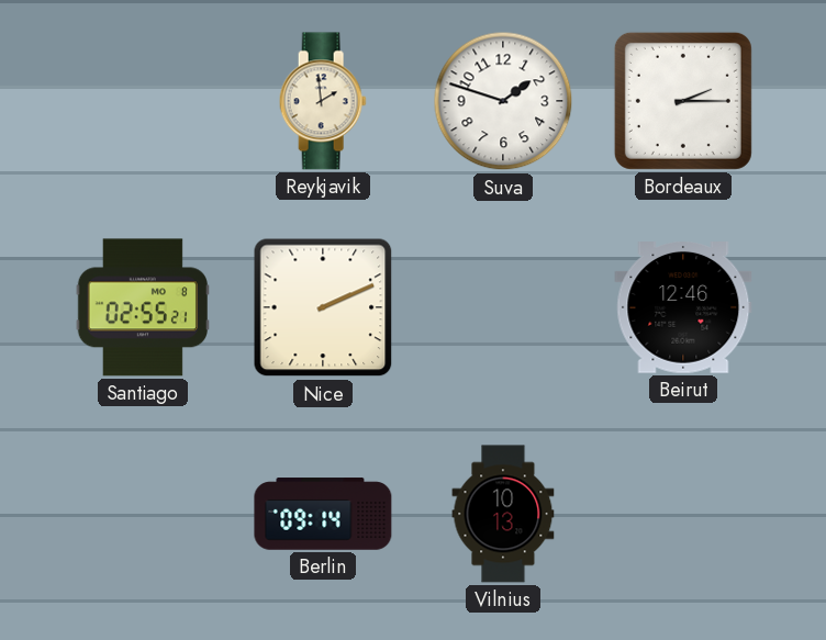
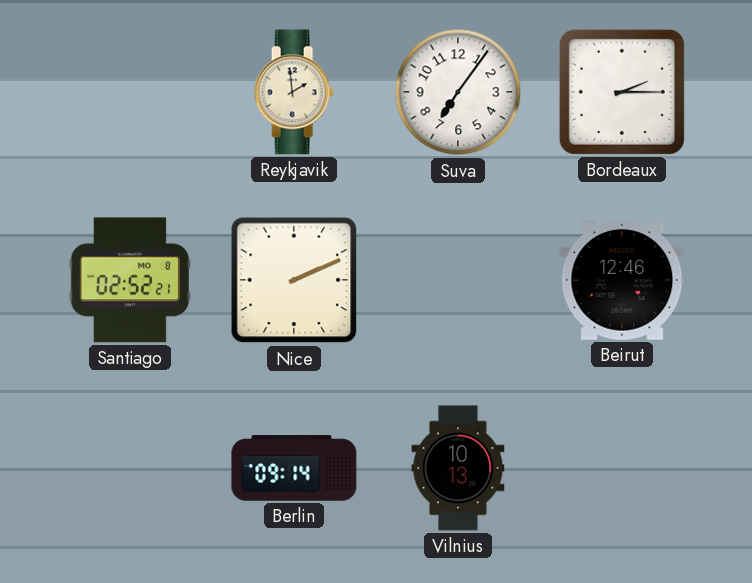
Suva: 1:48 -> 7:06 (458, 92)
Santiago: 02:55 -> 02:52 (130, 280)
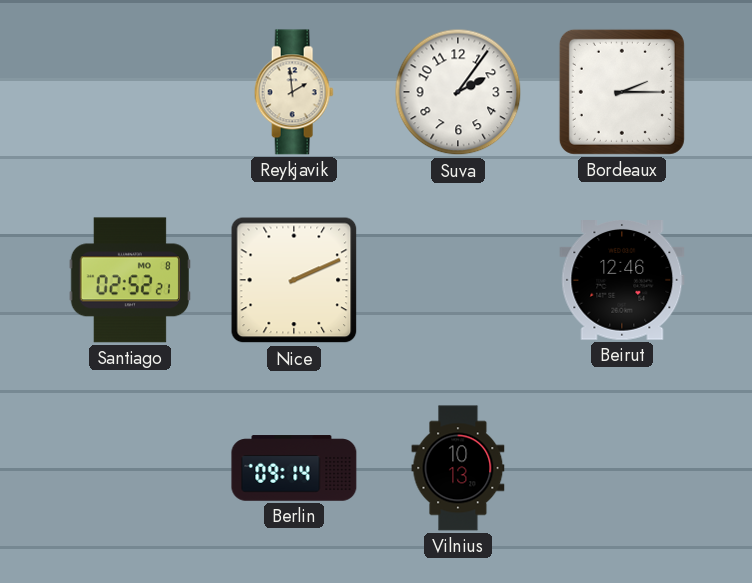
Suva: 7:06 -> 2:06 (458, 92)
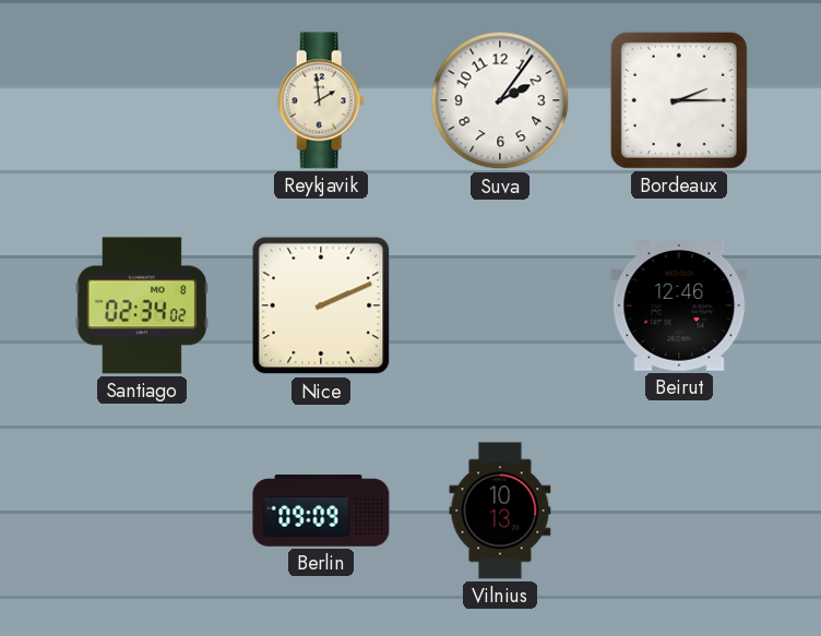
Santiago: 02:52 -> 02:34 (142, 305)
Berlin: 09:14 -> 09:09 (321, 511)
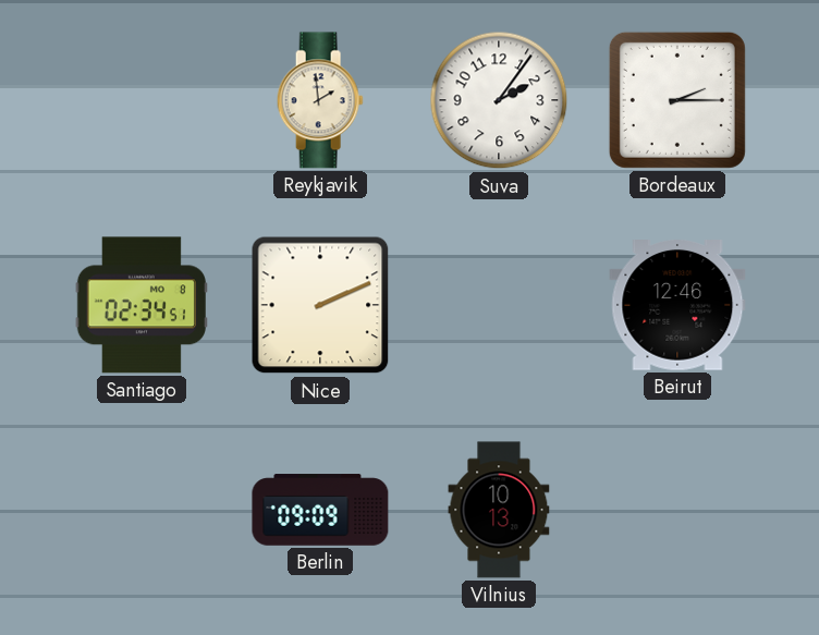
Santiago: 02:34:02 -> 02:34:51 (142, 305)
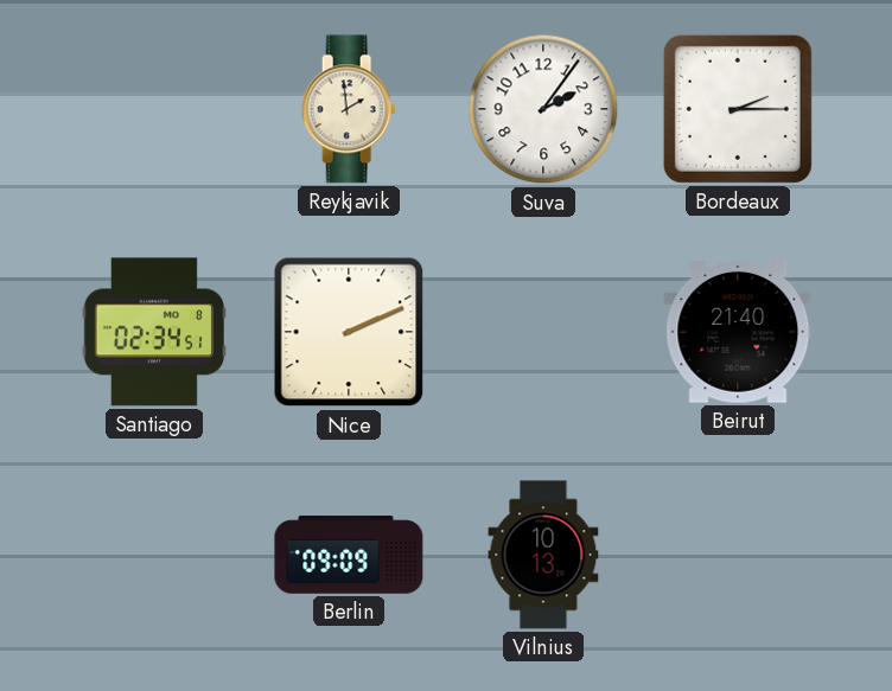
Beirut: 12:46 -> 21:40 (738, 333)
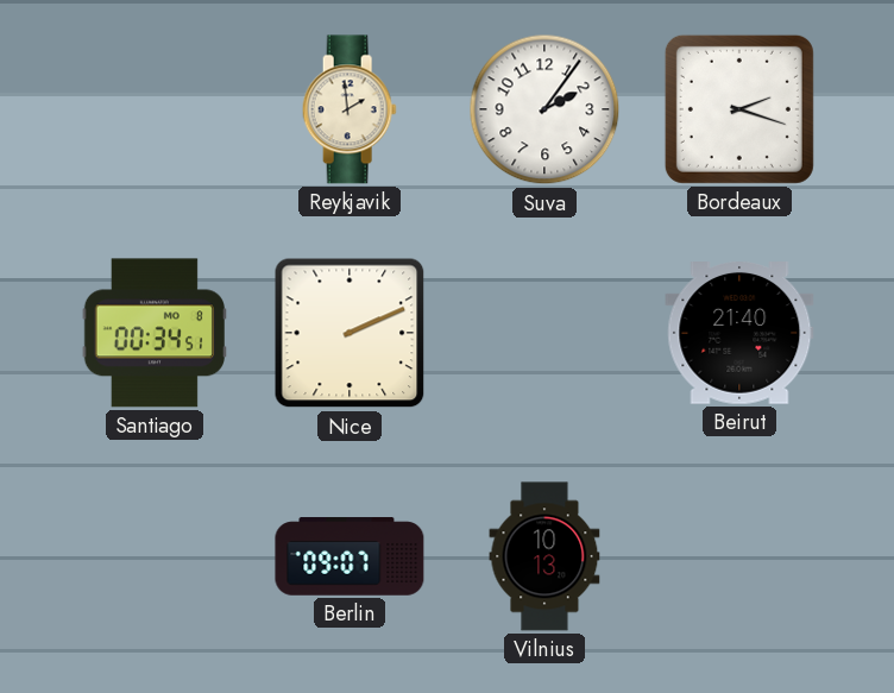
Bordeaux: 2:15 -> 2:18 (739, 109)
Santiago: 02:34 -> 00:34 (155, 333)
Berlin: 09:09 -> 09:07 (350, 556)
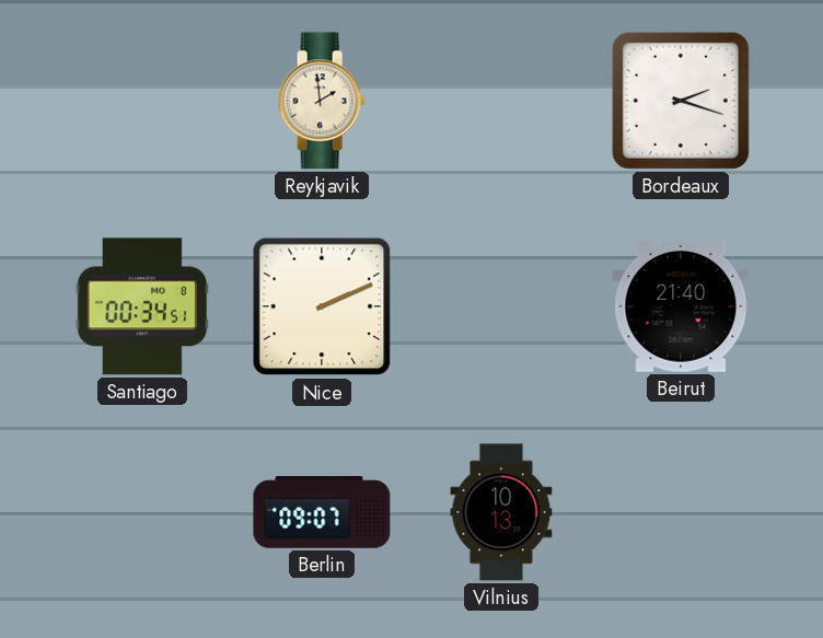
Suva: 2:06 -> none (544, 109)
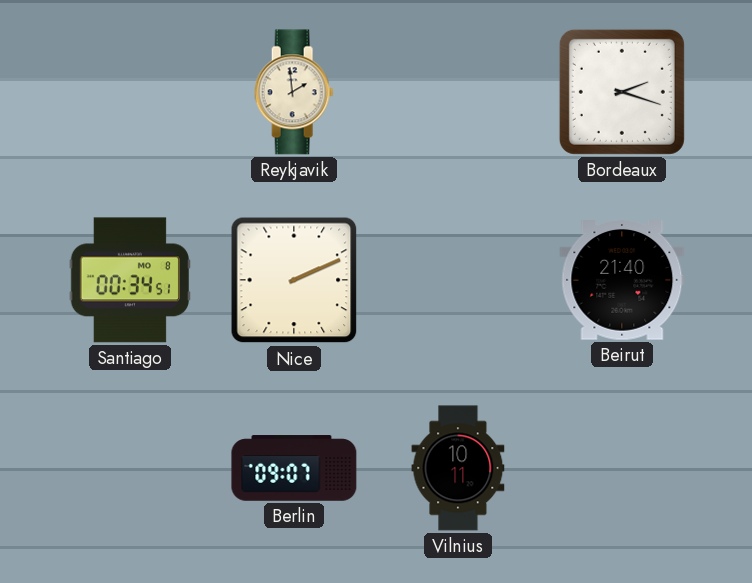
Vilnius: 10:13 -> 10:11 (458, 468)
